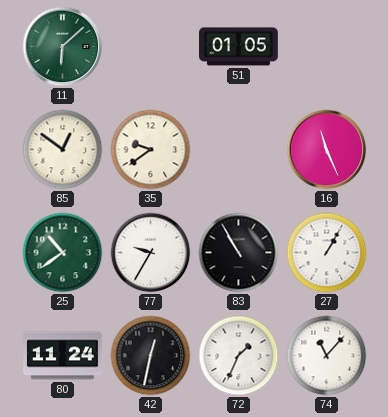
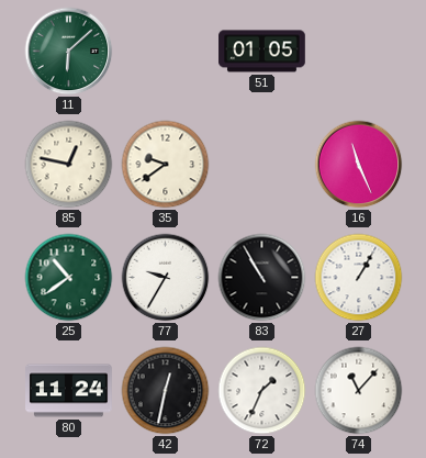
85: 12:51 -> 12:47 (69, 165)
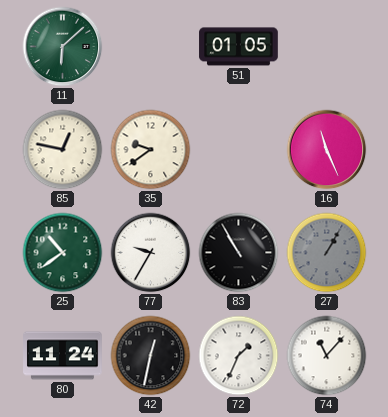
27 dial: white -> grey (327, 253)
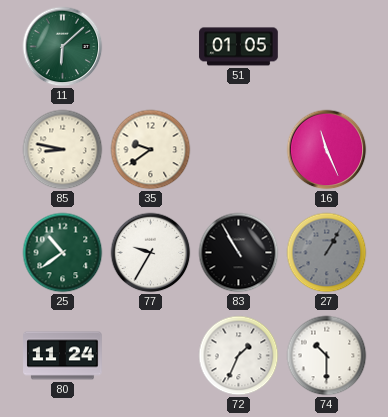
85: 12:47 -> 8:47 (63, 150)
42: 12:32 -> none (151, 356)
74: 11:07 -> 10:30 (327, 356)
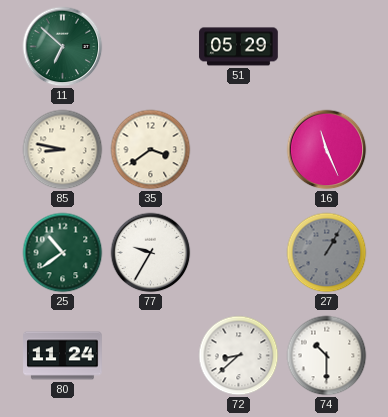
11: 6:08 -> 6:52 (63, 47)
51: 01:05 -> 05:29 (239, 47)
35: 9:39 -> 3:39 (151, 150)
83: 10:55 -> none (239, 253)
72: 1:34 -> 8:38 (239, 356)
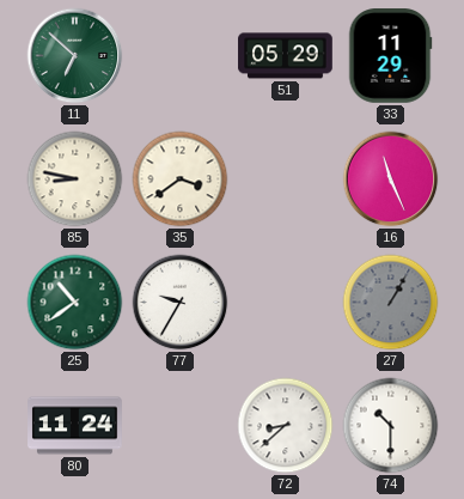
33: none -> 11:29 (390, 56)
